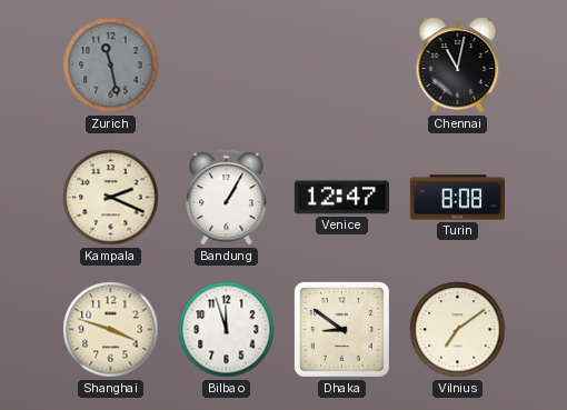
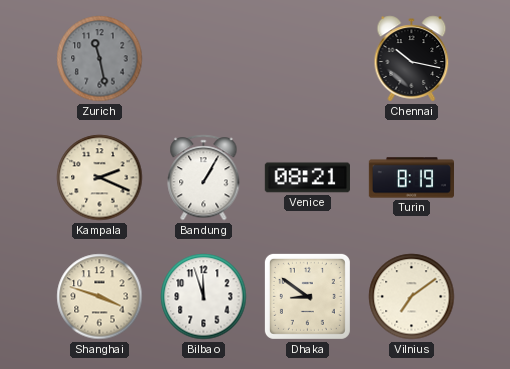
Chennai: 11:02 -> 10:17 (412, 59)
Venice: 12:47 -> 08:21 (307, 178)
Turin: 8:08 -> 8:19 (411, 178)
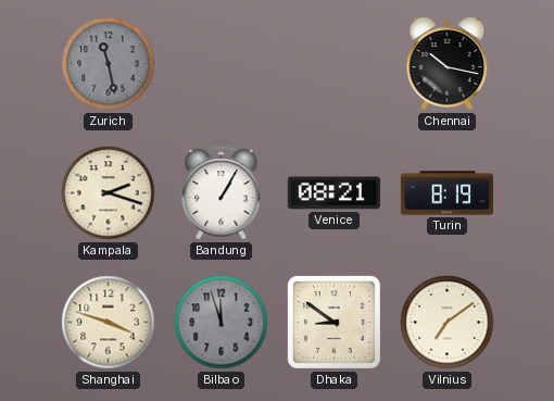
Kampala: 2:19 -> 2:18 (109, 193)
Bilbao dial: white -> grey (222, 323)
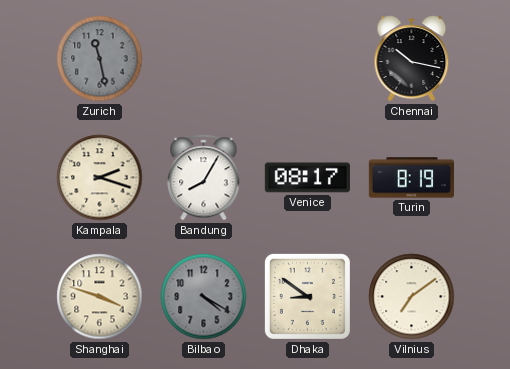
Bandung: 1:05 -> 8:05 (204, 178)
Venice: 08:21 -> 08:17 (307, 178)
Bilbao: 11:57 -> 4:20 (204, 297)
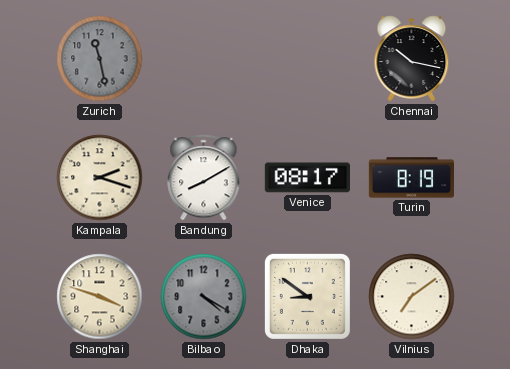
Bandung: 8:05 -> 8:10 (204, 178)
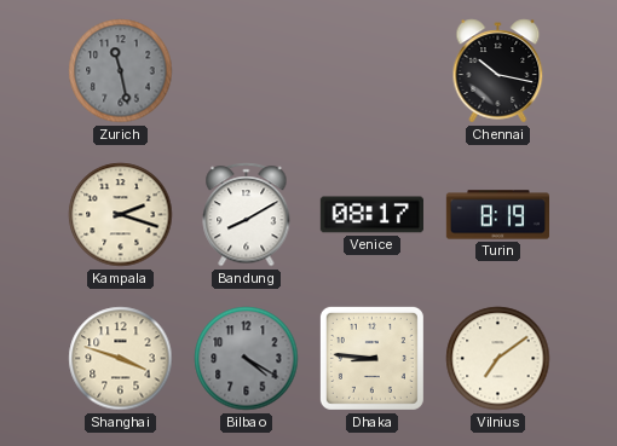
Dhaka: 8:51 -> 8:46 (371, 358)
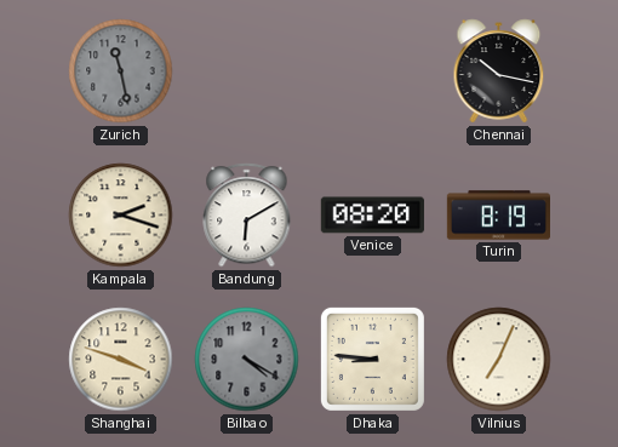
Bandung: 8:10 -> 6:10 (247, 216)
Venice: 08:17 -> 08:20 (372, 216)
Vilnius: 7:09 -> 7:04 (499, 360)
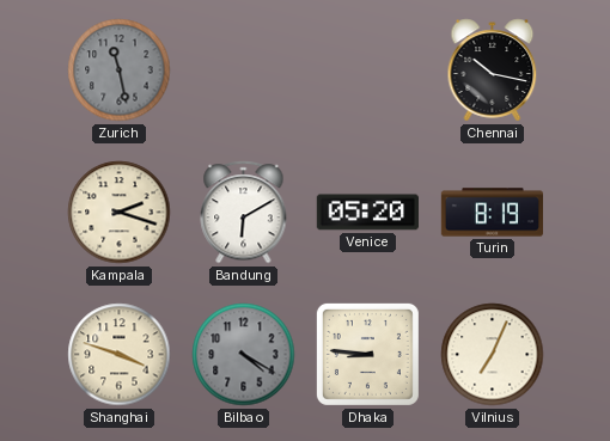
Venice: 08:20 -> 05:20 (367, 213)
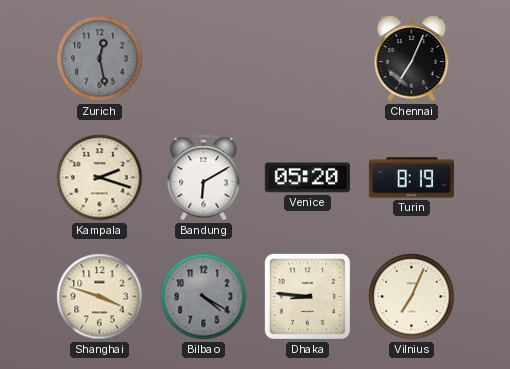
Zurich: 11:28 -> 12:28 (100, 59)
Chennai: 10:17 -> 7:04 (412, 59)
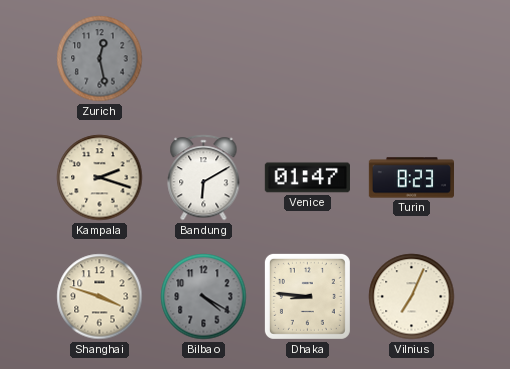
Chennai: 7:04 -> none (412, 59)
Venice: 05:20 -> 01:47 (307, 178)
Turin: 8:19 -> 8:23 (411, 178)
